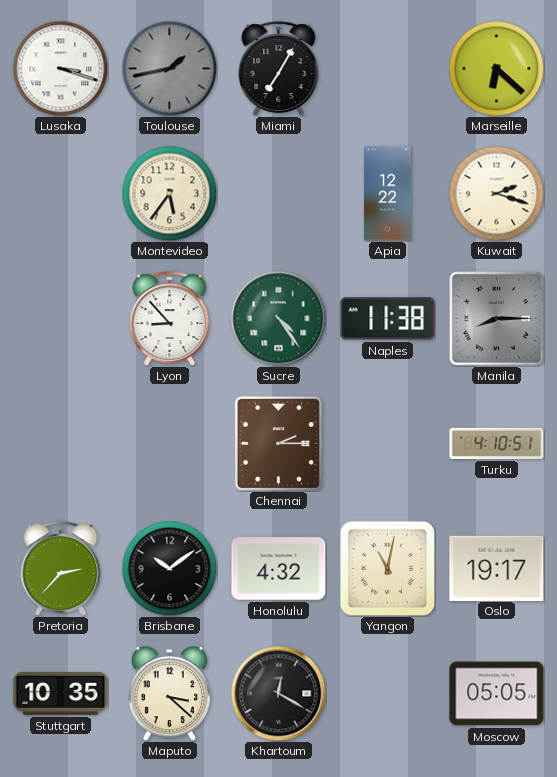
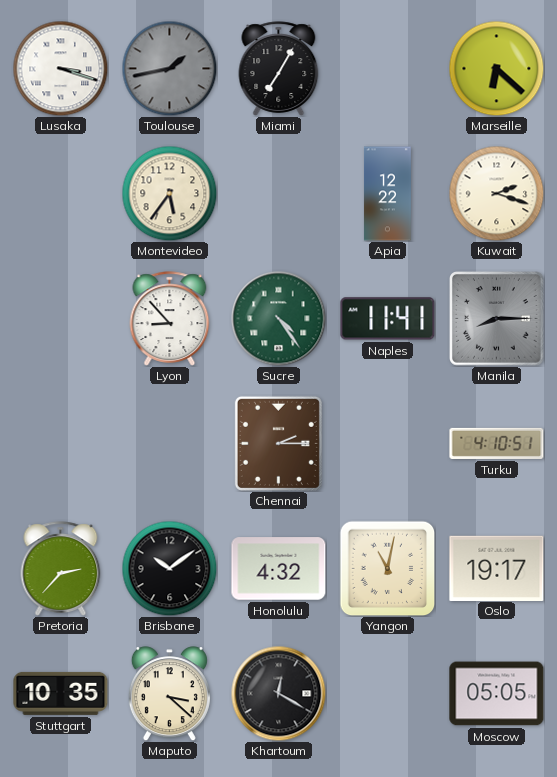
Naples: 11:38 -> 11:41 (388, 319)
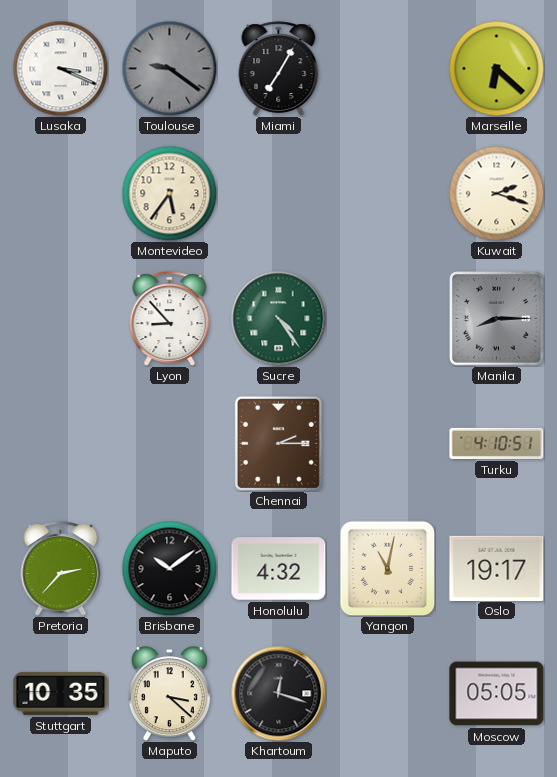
Lusaka: 3:18 -> 3:19 (60, 68)
Toulouse: 1:43 -> 9:21 (169, 68)
Apia: 12:22 -> none (387, 194)
Naples: 11:41 -> none (388, 319)
Khartoum: 12:20 -> 12:18 (278, 693)
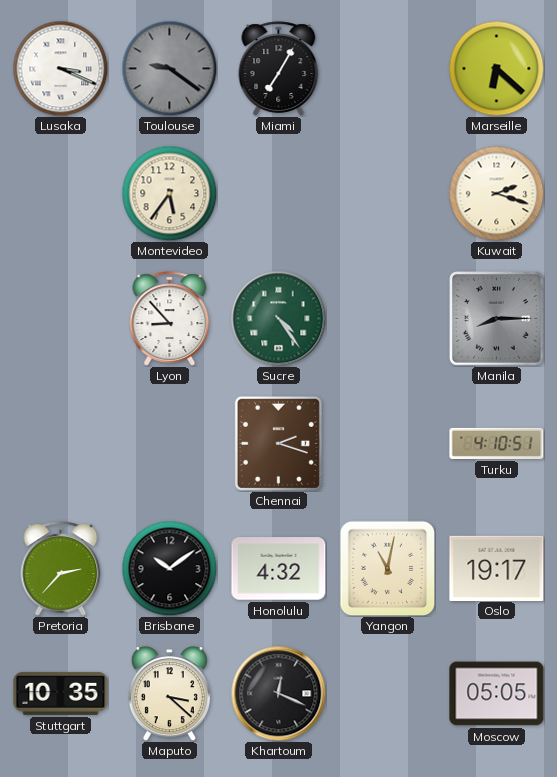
Chennai: 2:15 -> 2:18 (278, 443)
Khartoum: 12:18 -> 12:19 (278, 693)
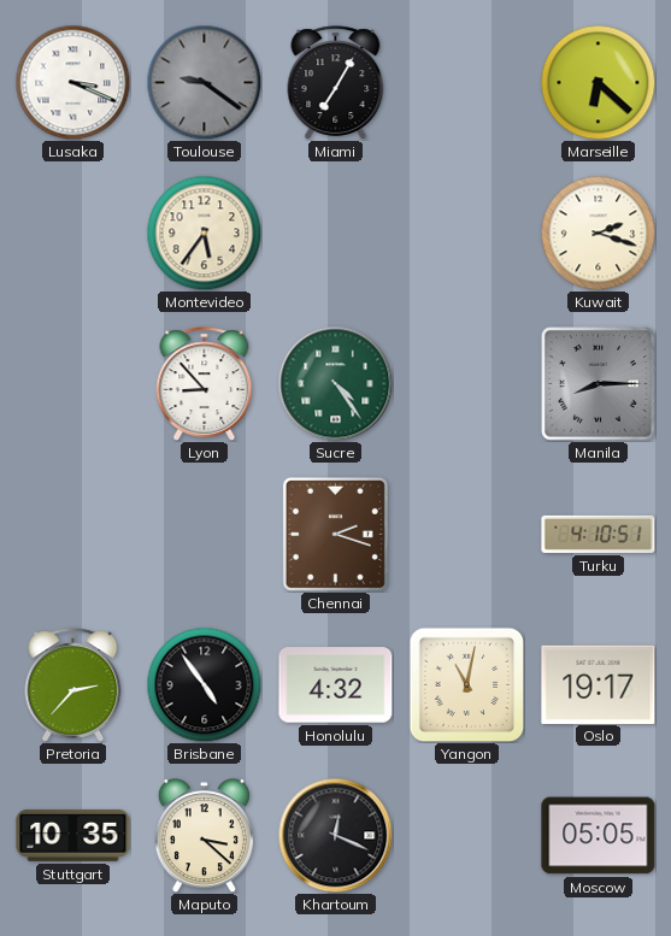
Brisbane: 10:09 -> 4:54 (204, 684)
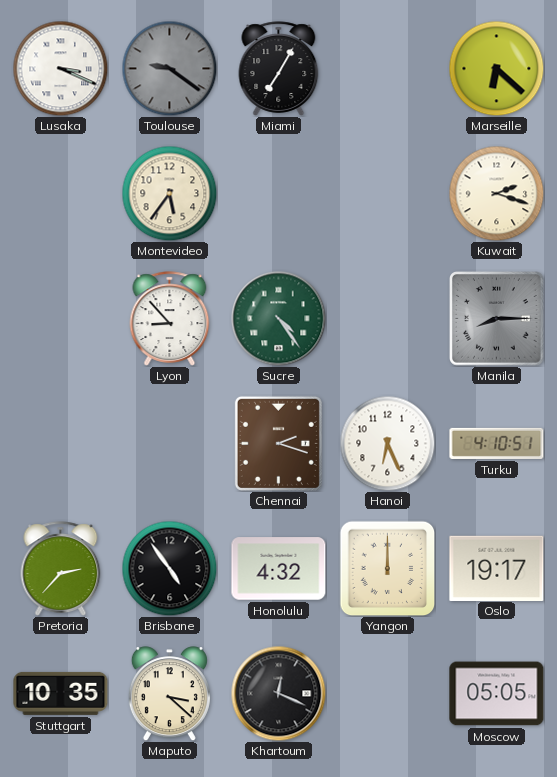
Hanoi: none -> 6:26 (387, 443)
Yangon: 11:02 -> 12:00 (387, 568)
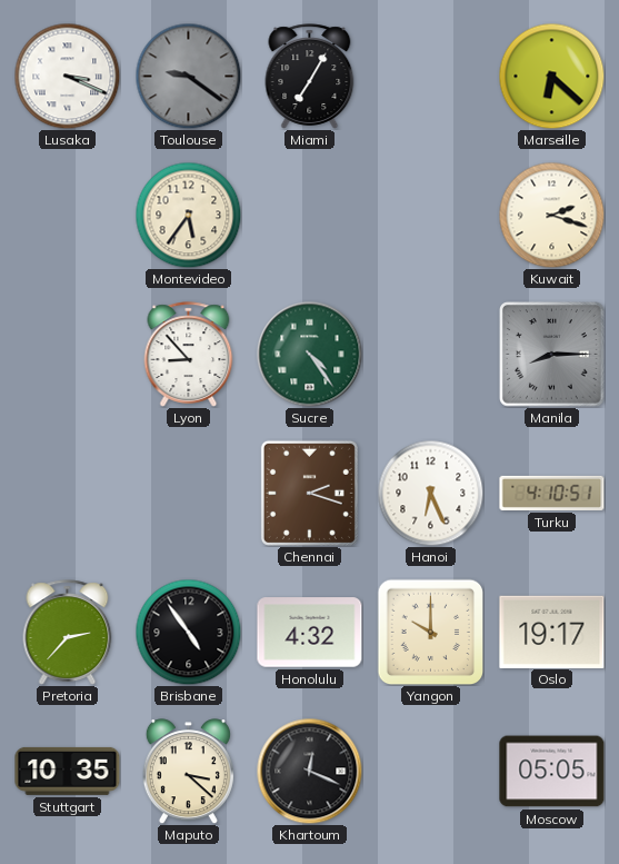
Yangon: 12:00 -> 10:00 (430, 632)
